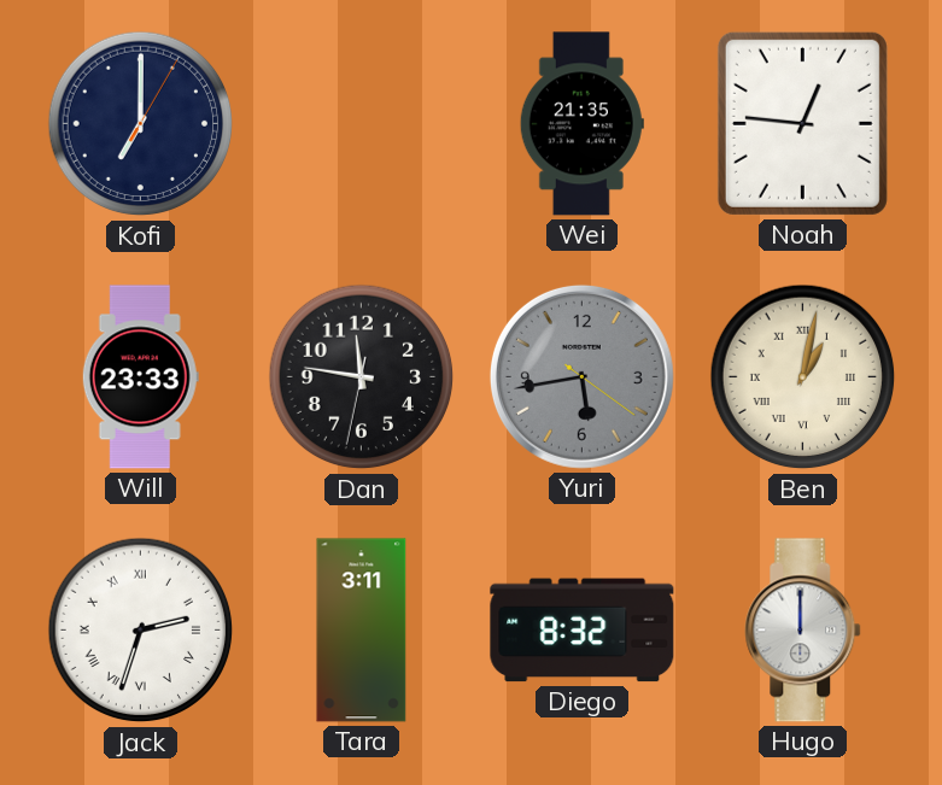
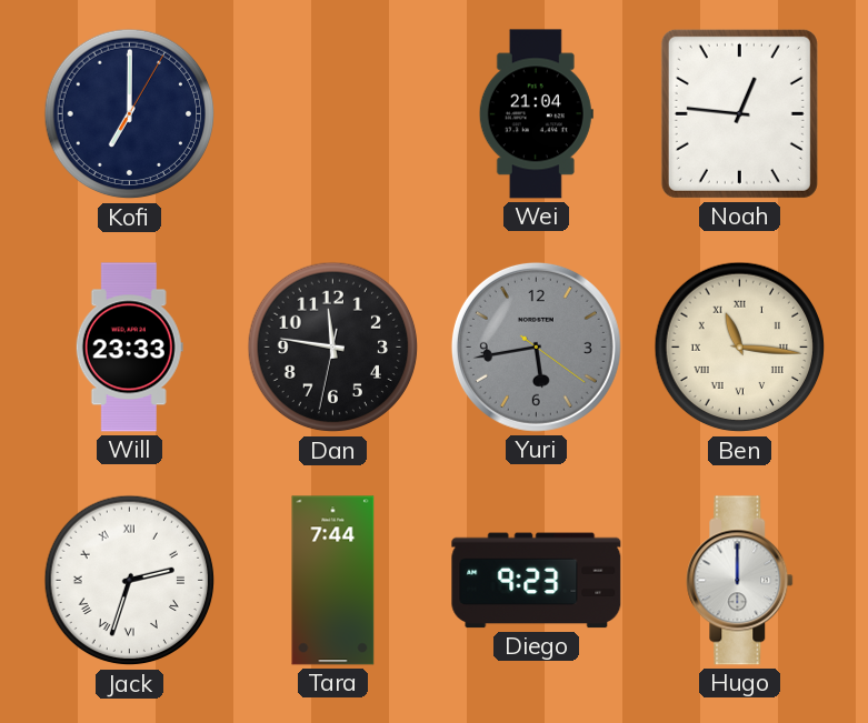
Wei: 21:35 -> 21:04 (536, 114)
Ben: 1:02 -> 11:16 (740, 348)
Tara: 3:11 -> 7:44 (333, 581)
Diego: 8:32 -> 9:23 (537, 581)
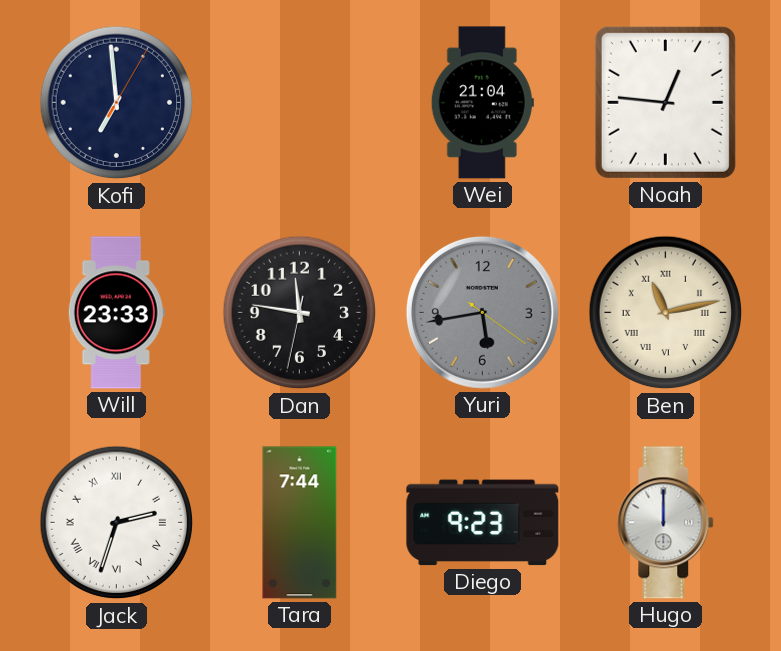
Kofi: 7:00 -> 6:59 (117, 103)
Ben: 11:16 -> 11:13 (666, 313)
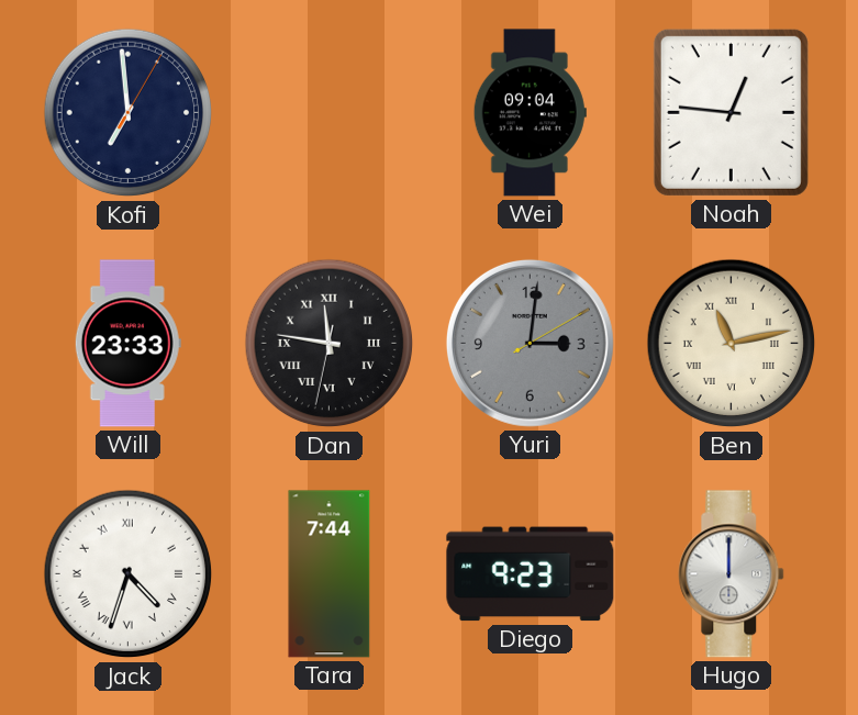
Wei: 21:04 -> 09:04 (530, 113)
Dan numerals: Arabic -> Roman (330, 344)
Yuri: 5:43 -> 3:01 (530, 343)
Jack: 2:33 -> 4:33 (129, 574)
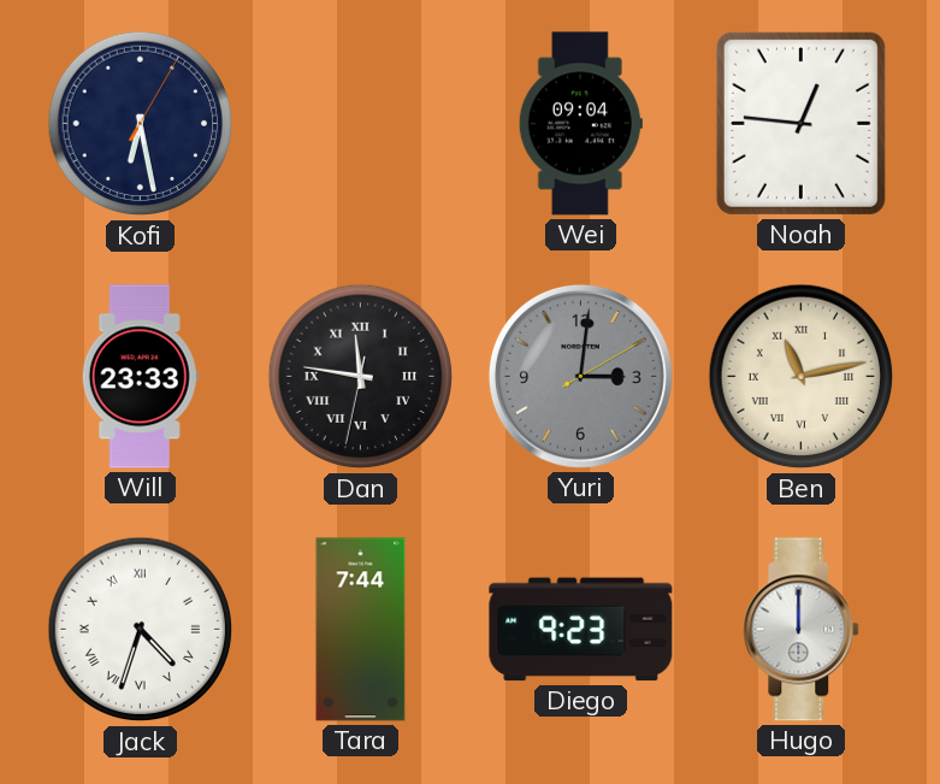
Kofi: 6:59 -> 6:28 (141, 124)
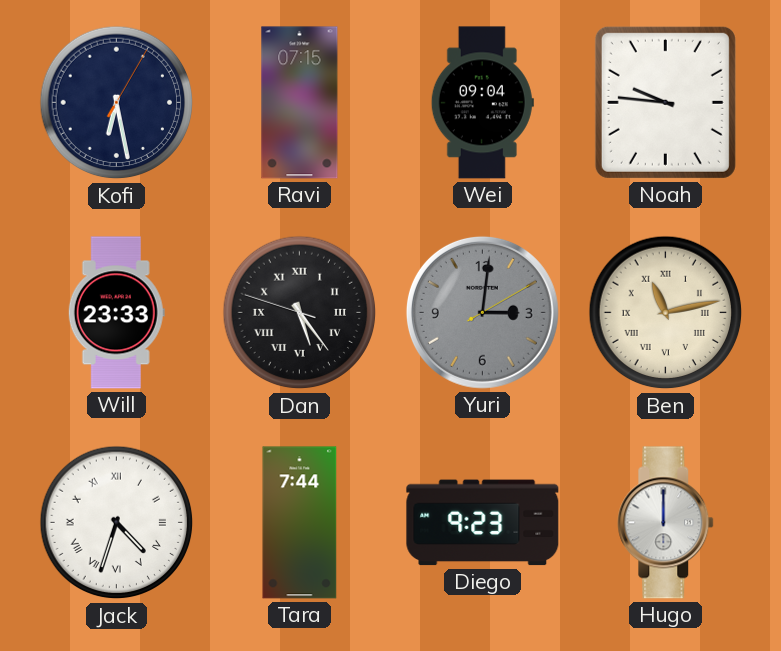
Ravi: none -> 07:15 (300, 103)
Noah: 12:46 -> 9:46 (665, 102)
Dan: 11:46 -> 5:23 (300, 313)
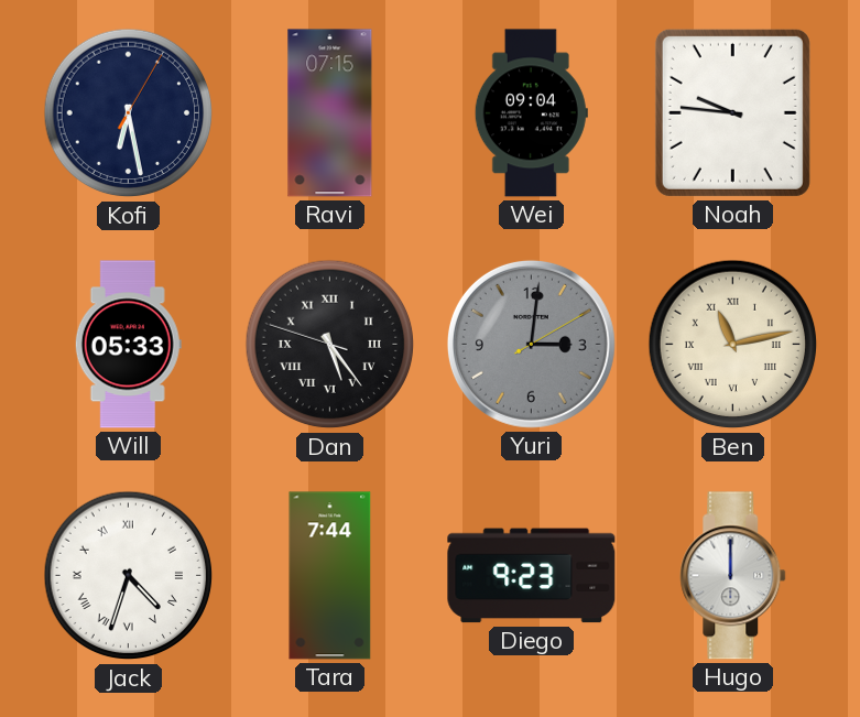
Will: 23:33 -> 05:33 (128, 345)
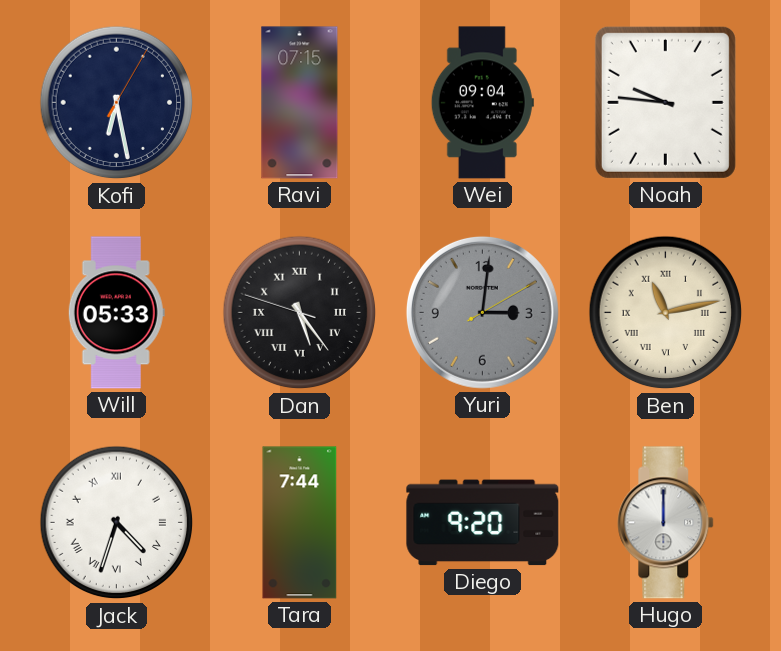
Diego: 9:23 -> 9:20 (483, 523)
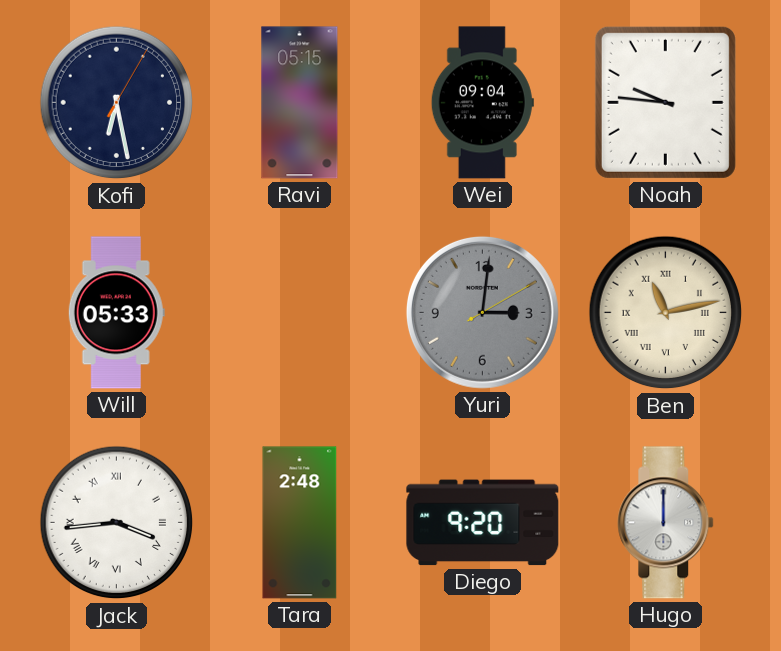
Ravi: 07:15 -> 05:15 (300, 103)
Dan: 5:23 -> none (300, 313)
Jack: 4:33 -> 3:44 (117, 523)
Tara: 7:44 -> 2:48 (300, 523)
